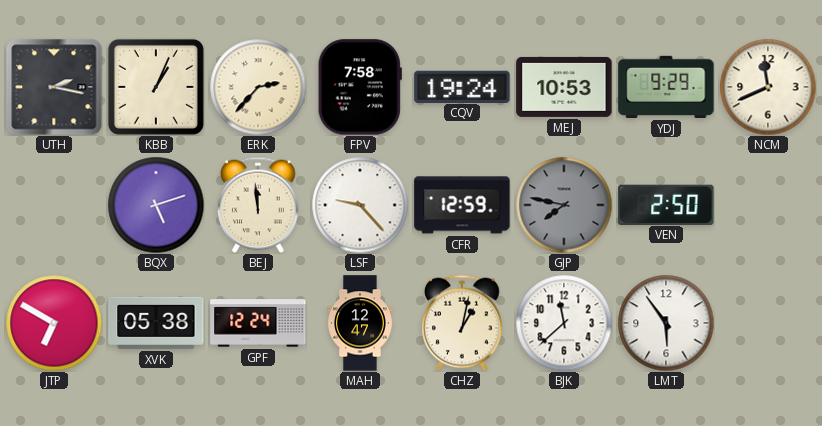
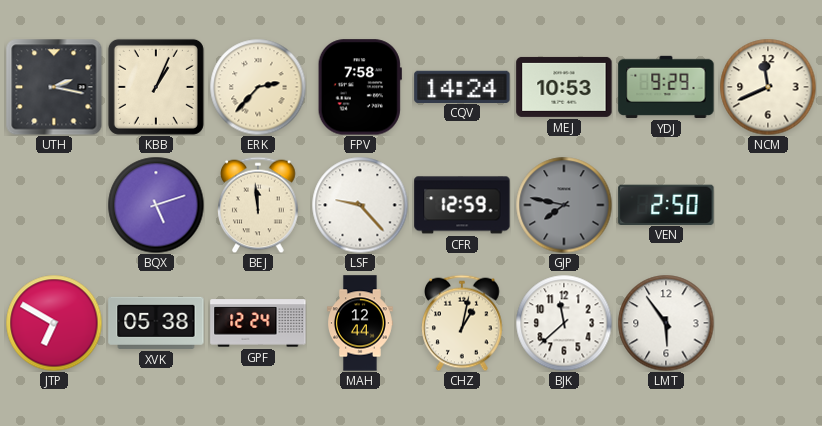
CQV: 19:24 -> 14:24 (462, 86)
MAH: 12:47 -> 12:44 (361, 323)
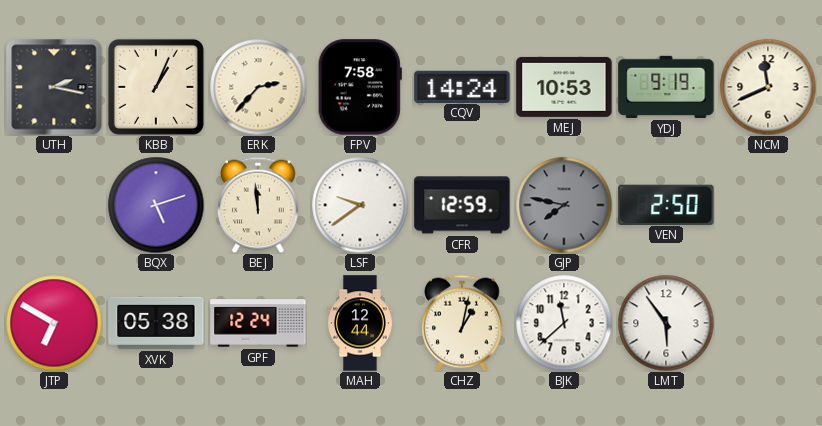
YDJ: 9:29 -> 9:19 (666, 87)
LSF: 9:23 -> 9:39 (360, 205)
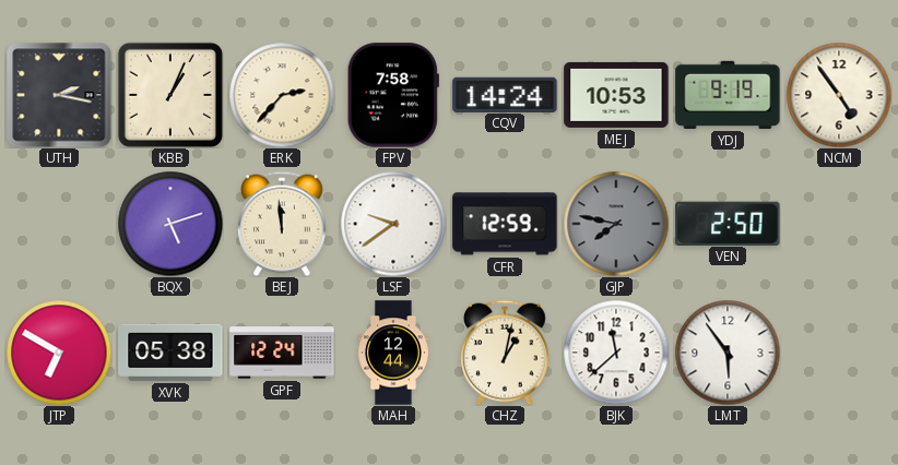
NCM: 11:41 -> 4:54 (839, 95)
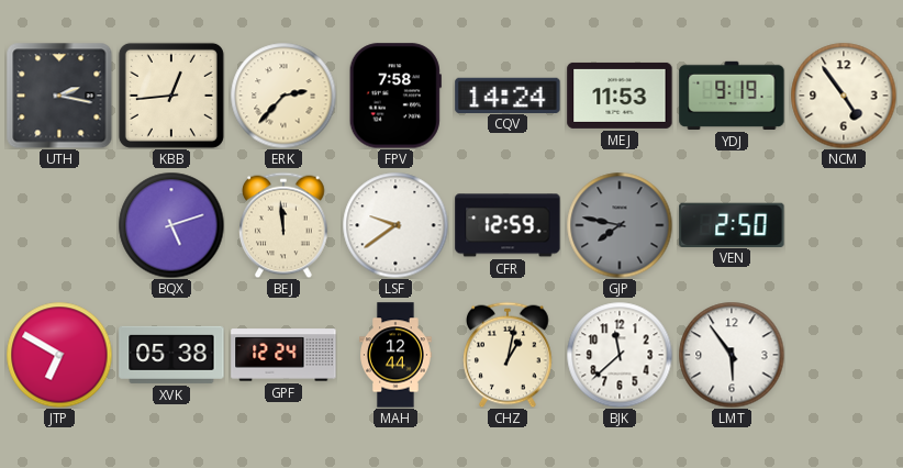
KBB: 1:04 -> 12:44 (171, 96)
MEJ: 10:53 -> 11:53 (620, 96)
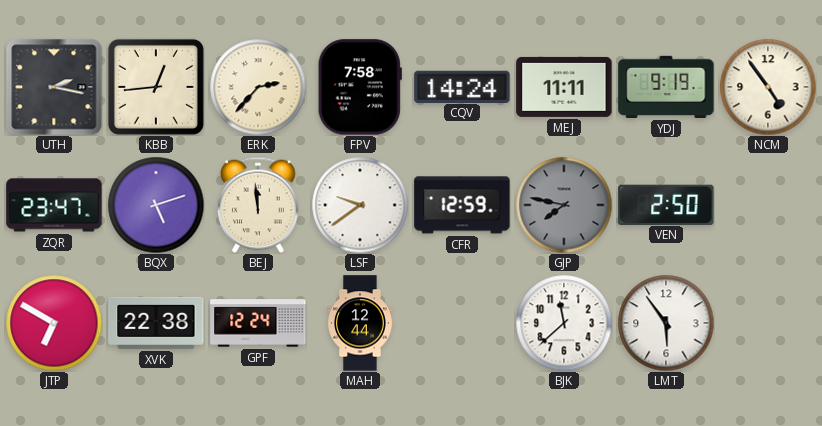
MEJ: 11:53 -> 11:11 (564, 87)
ZQR: none -> 23:47 (54, 205)
XVK: 05:38 -> 22:38 (156, 323)
CHZ: 1:02 -> none (508, 355)
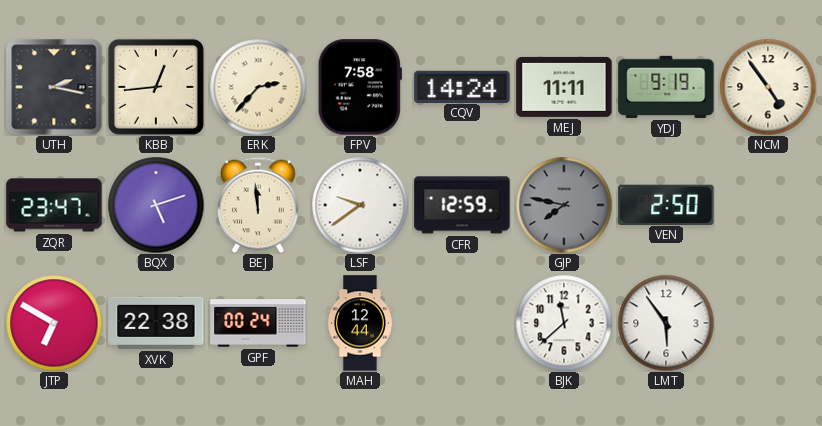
GPF: 12:24 -> 00:24 (258, 323)
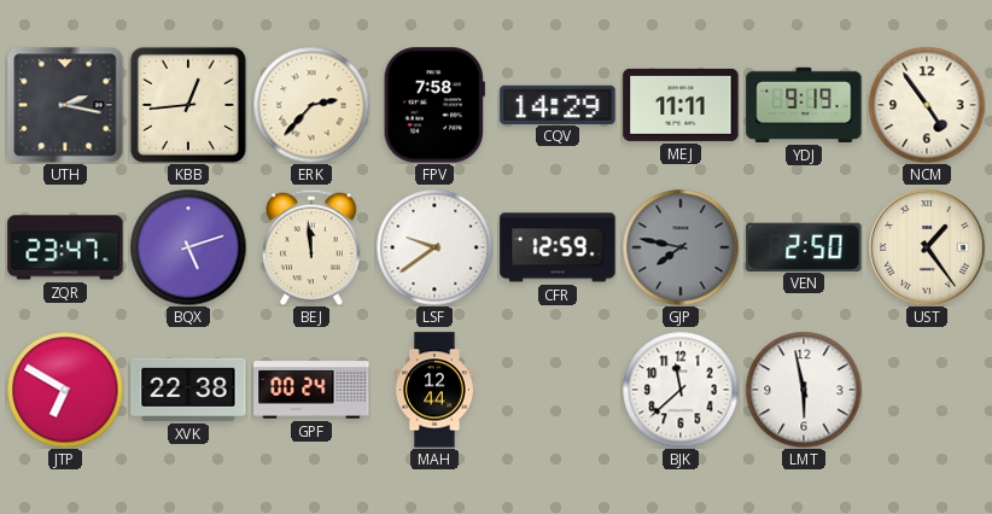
CQV: 14:24 -> 14:29 (558, 104)
UST: none -> 1:24 (927, 247)
LMT: 5:54 -> 5:58 (804, 390)
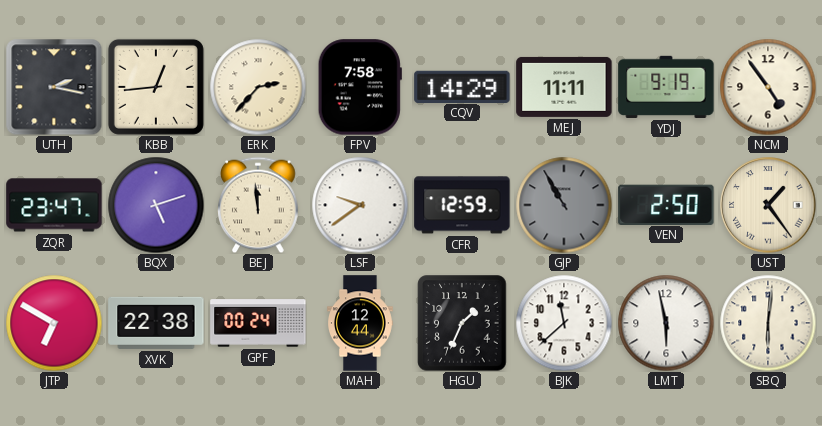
GJP: 7:47 -> 10:55 (564, 205)
HGU: none -> 1:34 (462, 323)
SBQ: none -> 6:01 (768, 323)
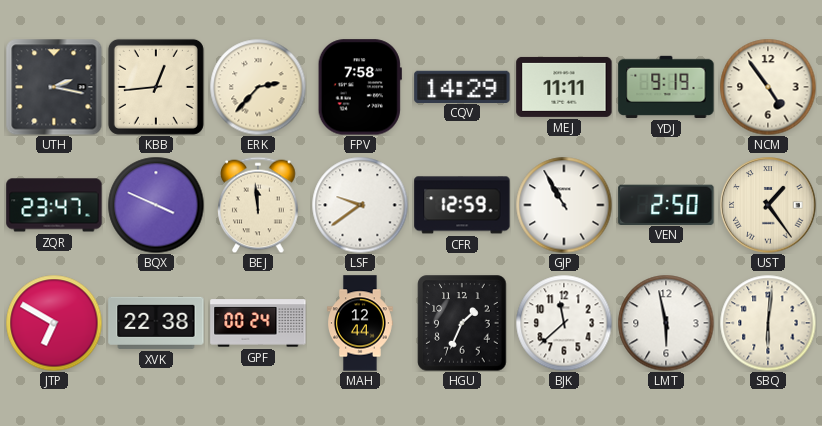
BQX: 5:12 -> 3:49 (156, 205)
GJP dial: grey -> white (564, 205)
